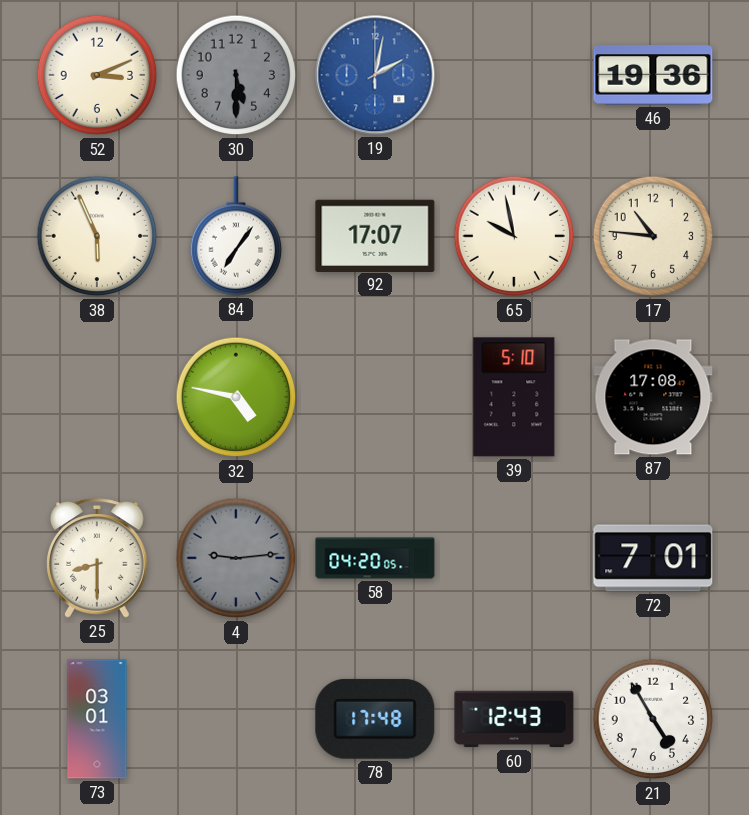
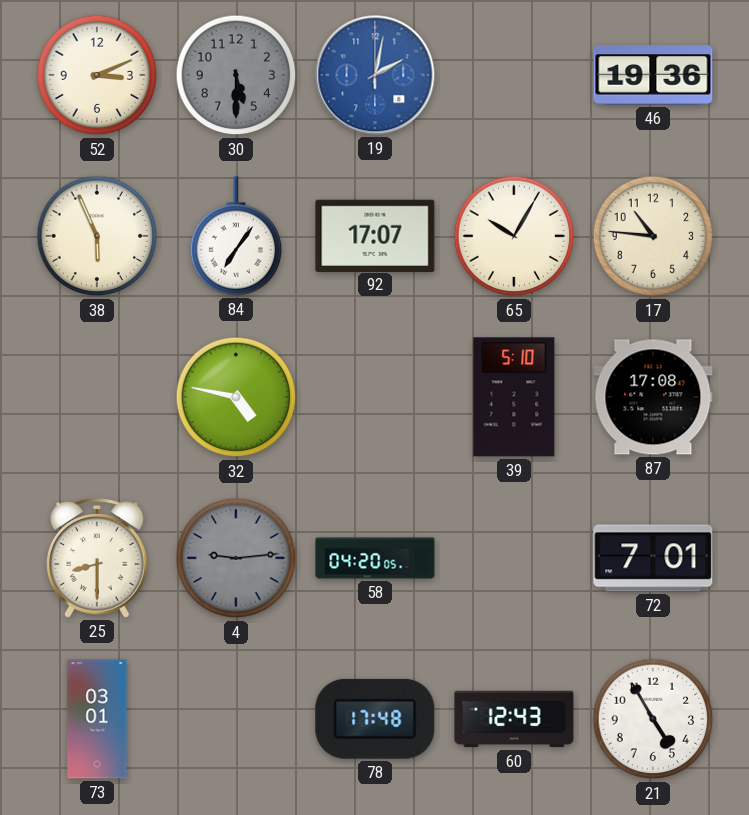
65: 9:58 -> 10:05 (514, 236)
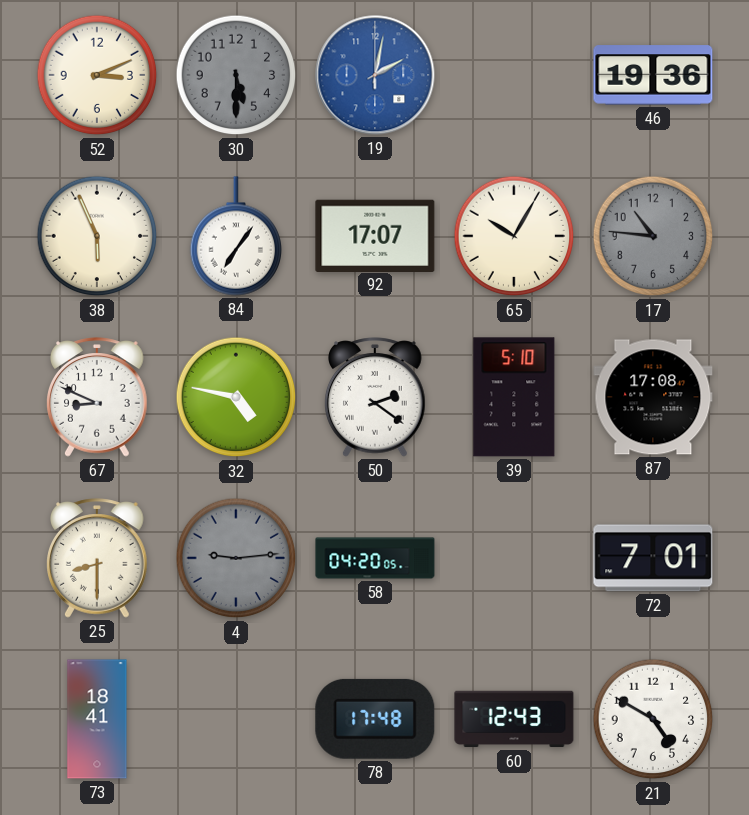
17 dial: cream -> grey (653, 236)
67: none -> 8:49 (98, 397)
50: none -> 2:21 (376, 397)
73: 03:01 -> 18:41 (97, 719)
21: 4:55 -> 4:50 (653, 719)
